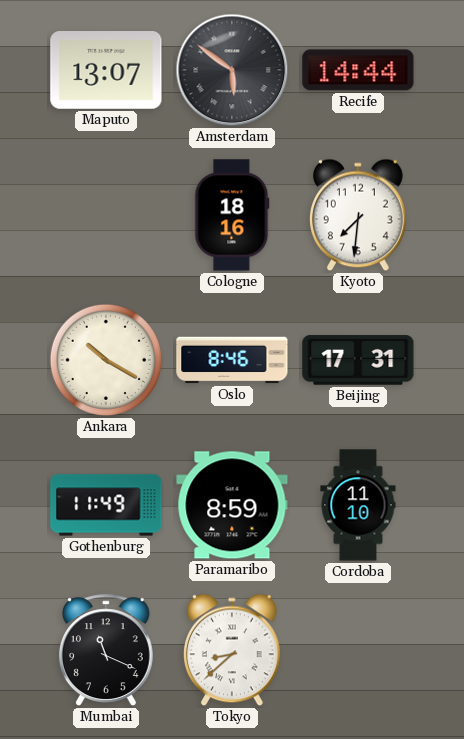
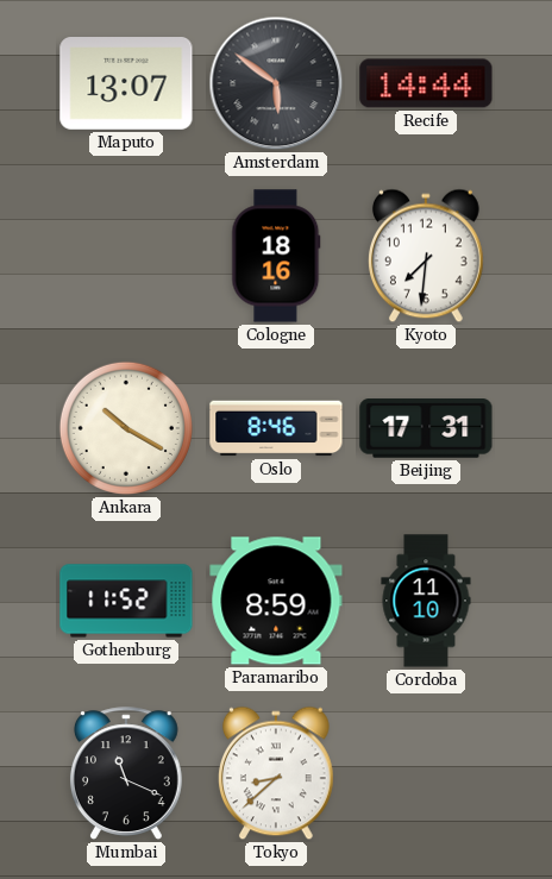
Gothenburg: 11:49 -> 11:52 (126, 601)
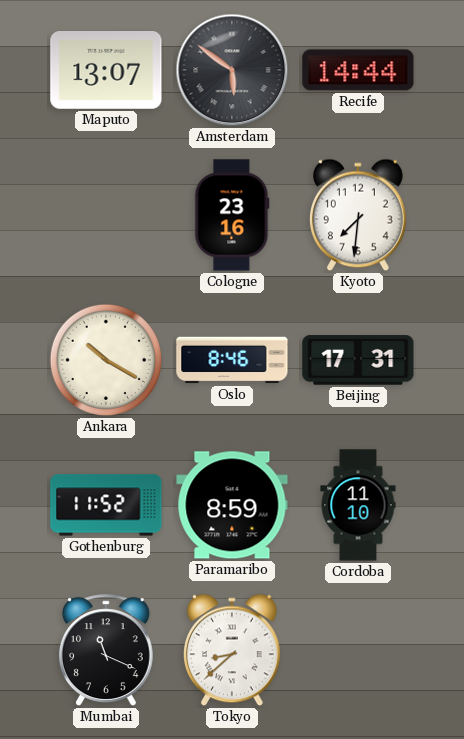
Cologne: 18:16 -> 23:16 (232, 215)
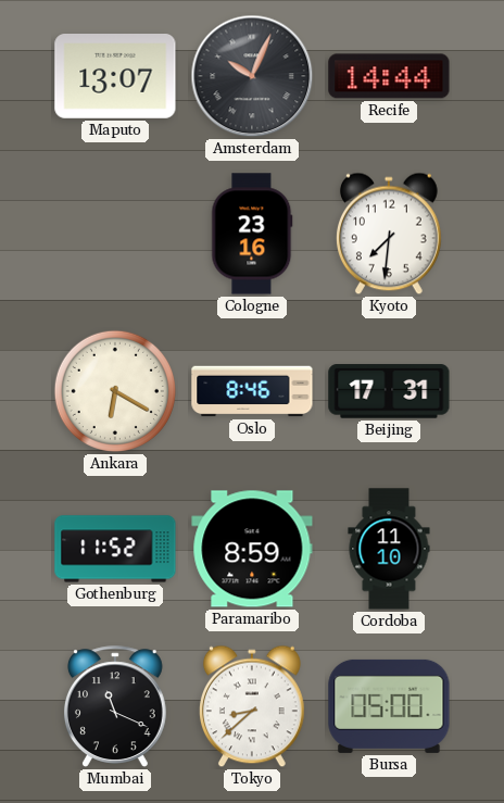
Amsterdam: 5:51 -> 10:04 (252, 76)
Ankara: 10:20 -> 6:20 (115, 391)
Bursa: none -> 05:00 (389, 706)
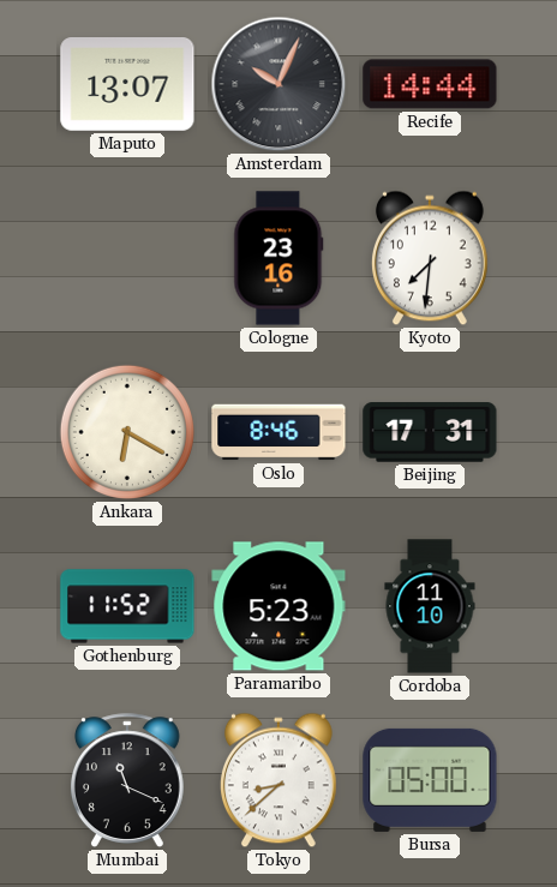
Paramaribo: 8:59 -> 5:23 (278, 606)
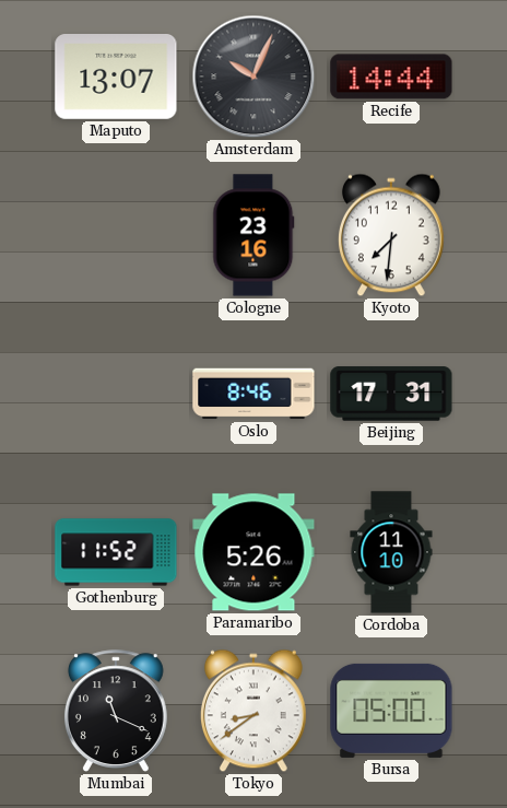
Ankara: 6:20 -> none (127, 432)
Paramaribo: 5:23 -> 5:26 (253, 552)
Tokyo: 8:38 -> 8:39 (253, 711)
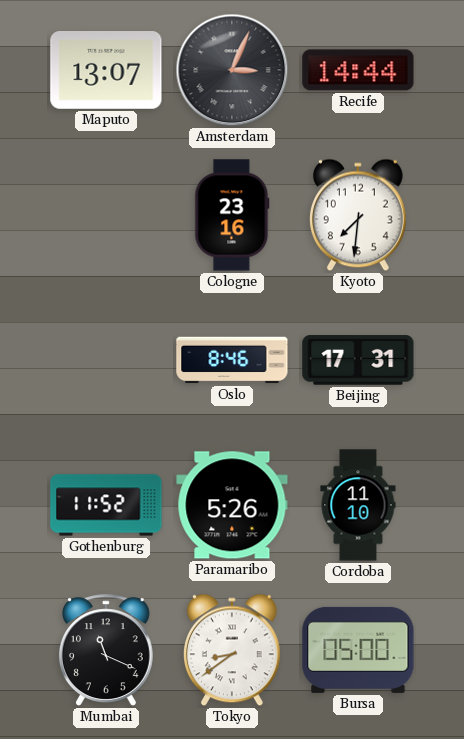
Amsterdam: 10:04 -> 3:04 (232, 70)
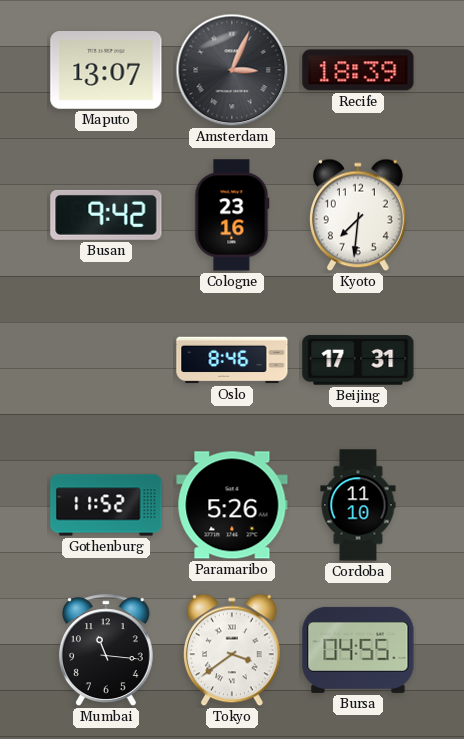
Recife: 14:44 -> 18:39 (358, 70)
Busan: none -> 9:42 (106, 215)
Mumbai: 11:19 -> 11:16 (106, 650)
Tokyo: 8:39 -> 3:39 (232, 650)
Bursa: 05:00 -> 04:55 (358, 650)
